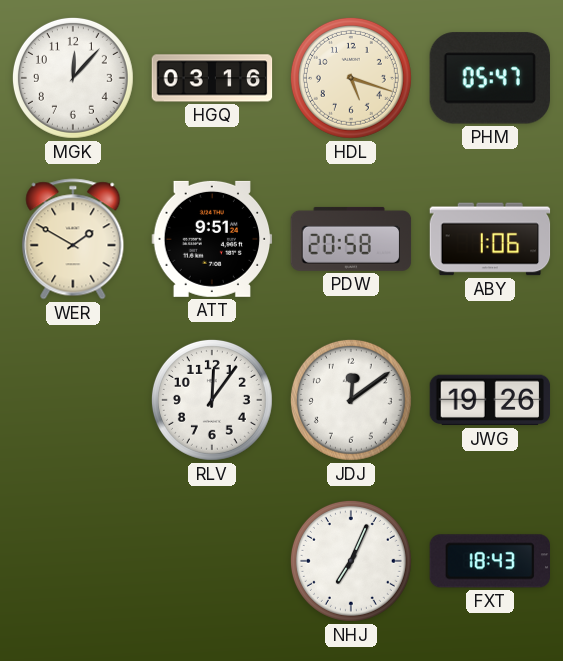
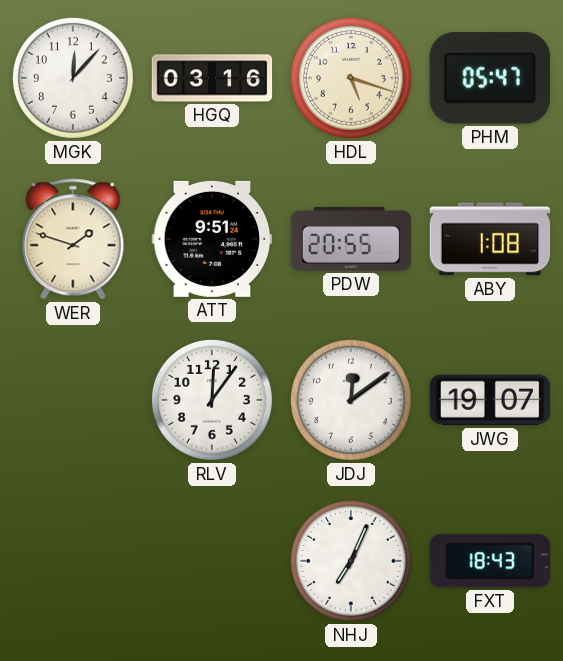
WER: 1:50 -> 1:48 (73, 239)
PDW: 20:58 -> 20:55 (351, 239)
ABY: 1:06 -> 1:08 (490, 239)
JWG: 19:26 -> 19:07 (490, 400)
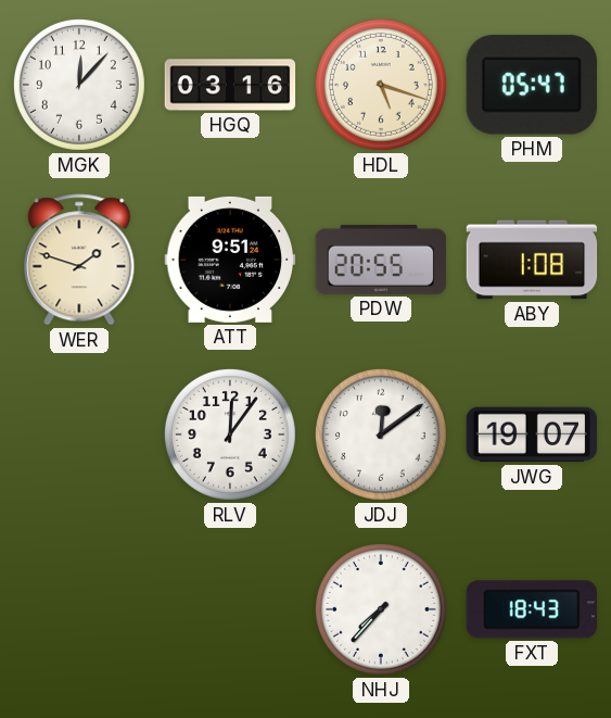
NHJ: 7:04 -> 7:37 (381, 609)
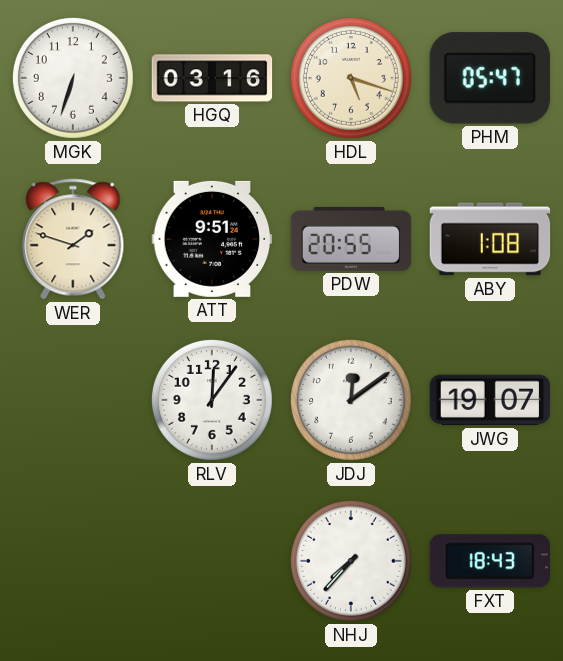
MGK: 12:07 -> 6:33 (73, 78)
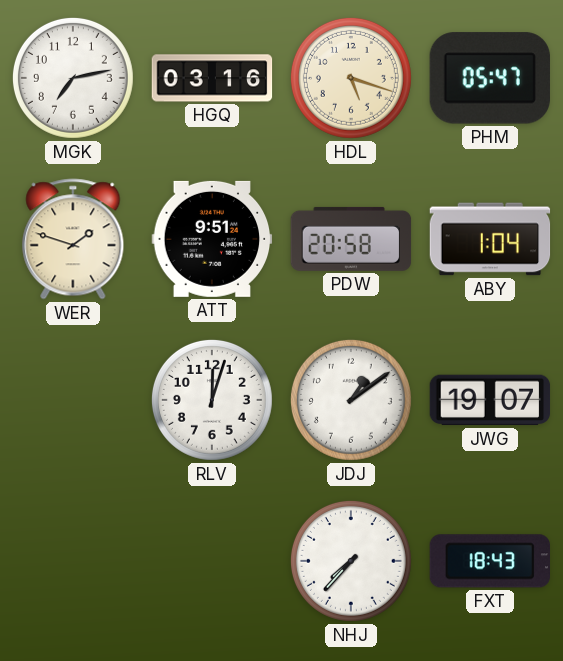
MGK: 6:33 -> 7:13 (73, 78)
PDW: 20:55 -> 20:58 (351, 239)
ABY: 1:08 -> 1:04 (490, 239)
RLV: 12:06 -> 12:03 (212, 400)
JDJ: 12:09 -> 1:09 (351, 400)
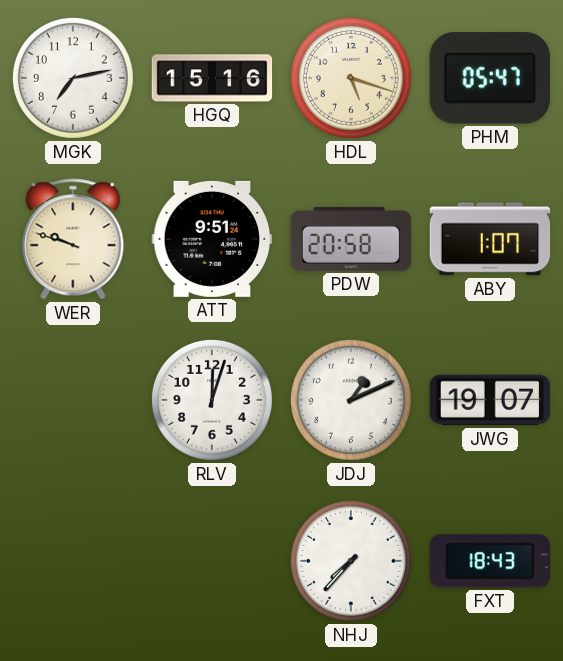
HGQ: 03:16 -> 15:16 (212, 78)
WER: 1:48 -> 9:48 (73, 239)
ABY: 1:04 -> 1:07 (490, 239)
JDJ: 1:09 -> 1:11 (351, 400)
